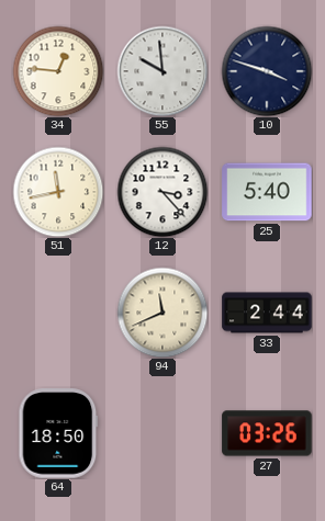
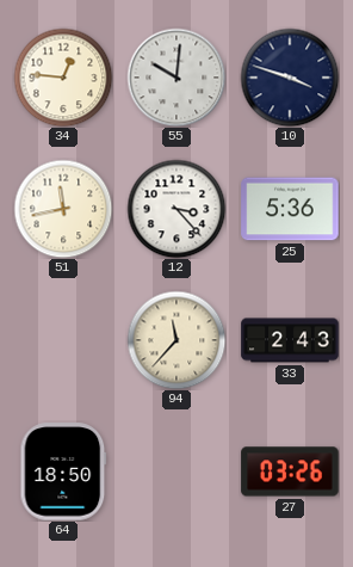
55: 9:59 -> 10:01 (176, 78)
25: 5:40 -> 5:36 (290, 209)
94: 11:41 -> 11:37 (176, 340)
33: 2:44 -> 2:43 (290, 340)
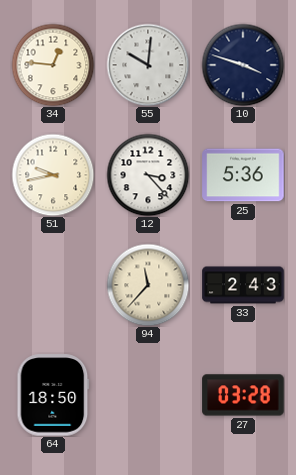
51: 11:43 -> 9:43 (53, 175)
27: 03:26 -> 03:28 (243, 395)
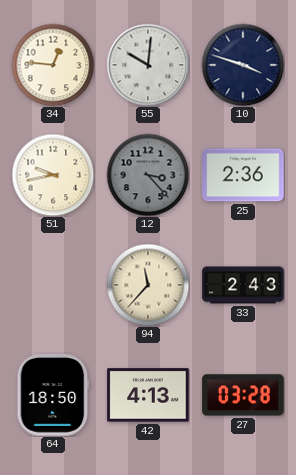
12 dial: white -> grey (148, 175)
25: 5:36 -> 2:36 (243, 175)
42: none -> 4:13 (148, 395)
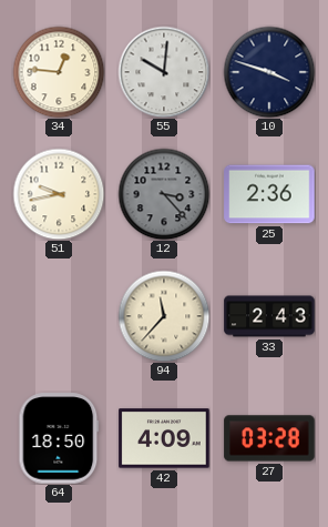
42: 4:13 -> 4:09 (164, 438)
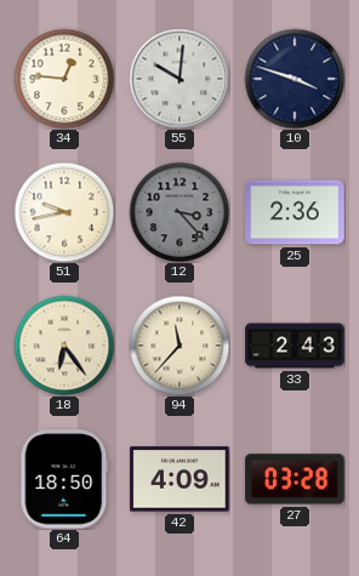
18: none -> 6:24 (64, 346)
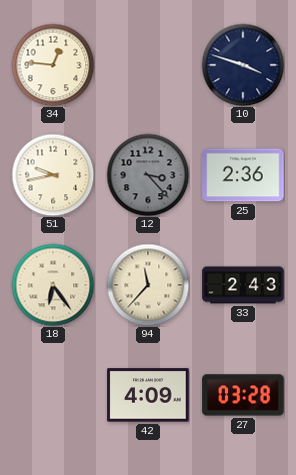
55: 10:01 -> none (180, 79)
64: 18:50 -> none (64, 479)
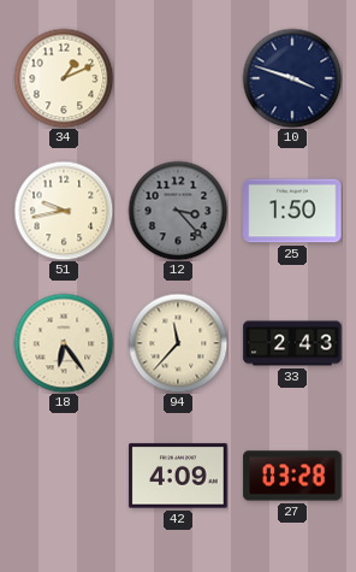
34: 12:46 -> 1:11 (64, 78)
25: 2:36 -> 1:50 (292, 211)
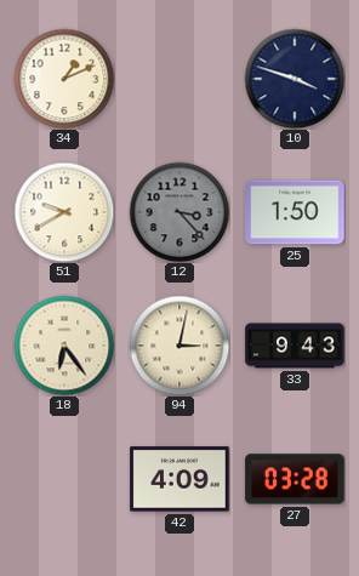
51: 9:43 -> 9:40 (64, 212)
94: 11:37 -> 3:02 (180, 346)
33: 2:43 -> 9:43 (295, 346)
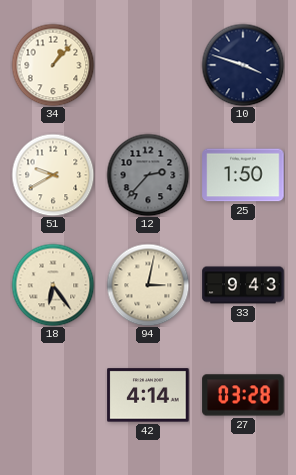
34: 1:11 -> 1:07 (53, 65)
12: 3:23 -> 2:37 (148, 175)
42: 4:09 -> 4:14 (148, 395)
